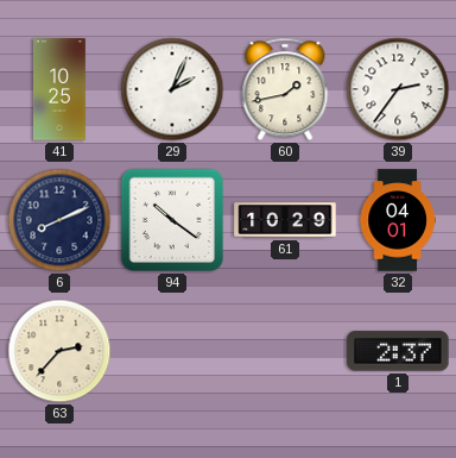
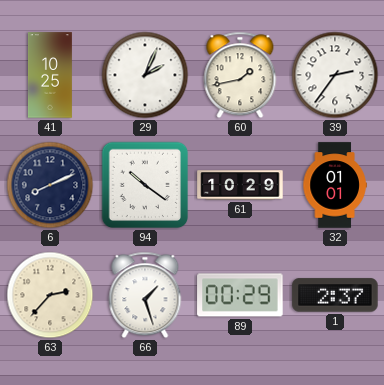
32: 04:01 -> 01:01 (335, 185)
66: none -> 1:27 (145, 295)
89: none -> 00:29 (240, 295)
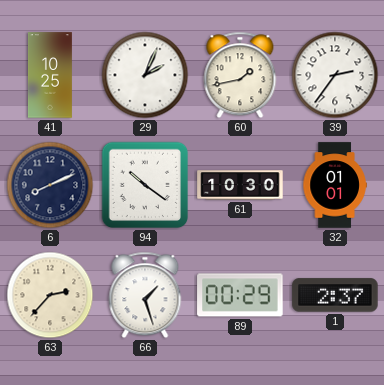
61: 10:29 -> 10:30 (240, 185)
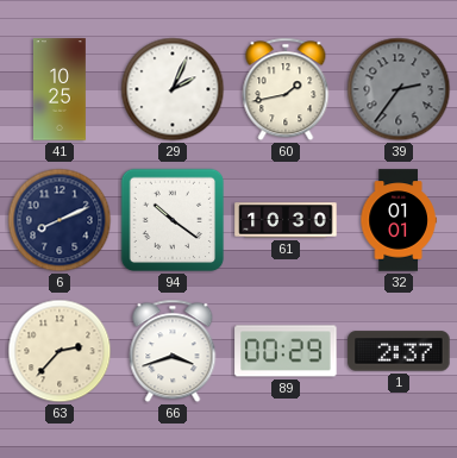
39 dial: white -> grey (399, 89)
66: 1:27 -> 3:42 (173, 351)
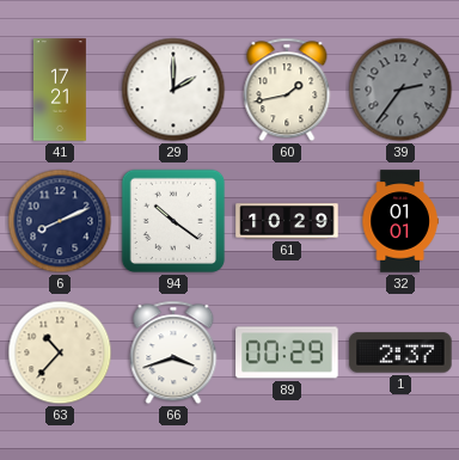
41: 10:25 -> 17:21 (60, 90)
29: 2:04 -> 2:00 (173, 90)
61: 10:30 -> 10:29 (287, 221)
63: 2:37 -> 10:37 (60, 352)
